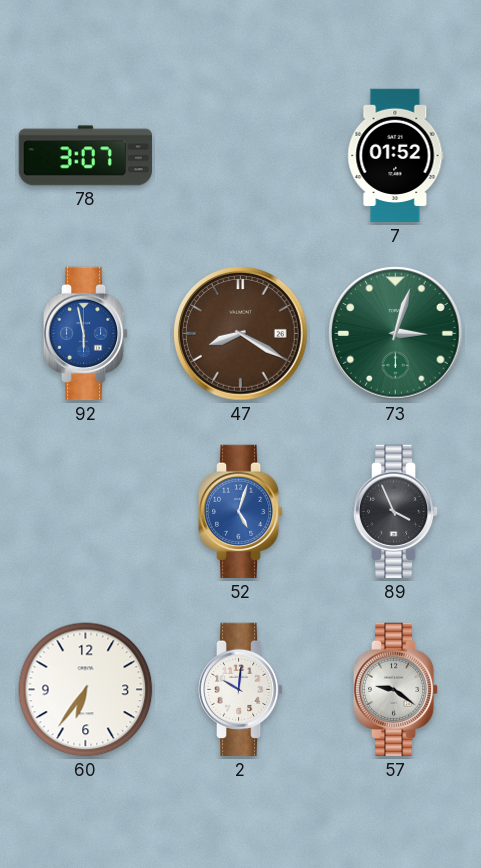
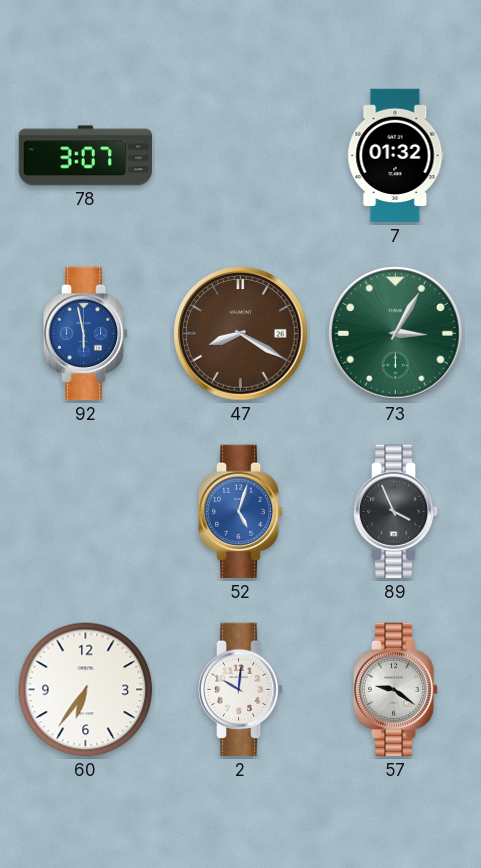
7: 01:52 -> 01:32 (396, 156)
73: 3:03 -> 3:05 (396, 334)
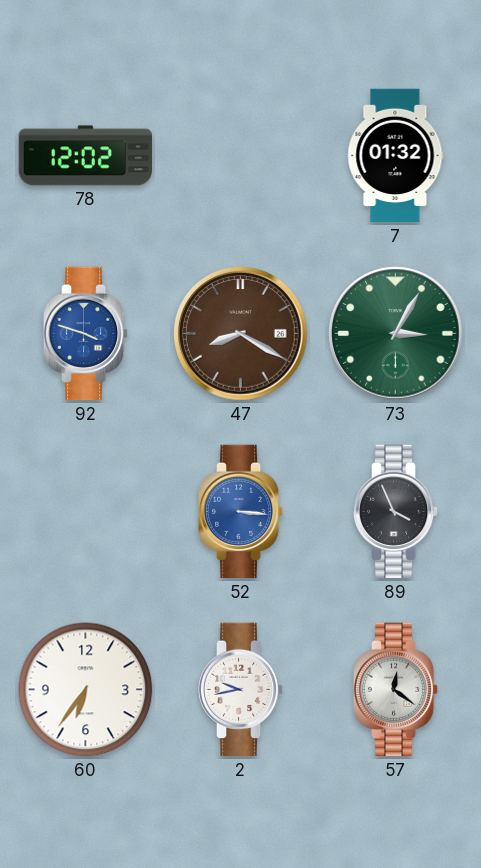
78: 3:07 -> 12:02 (85, 156)
92: 5:58 -> 3:48 (86, 334)
52: 5:03 -> 3:16 (241, 512)
2: 10:01 -> 9:43 (241, 690)
57: 9:21 -> 12:21 (396, 690)
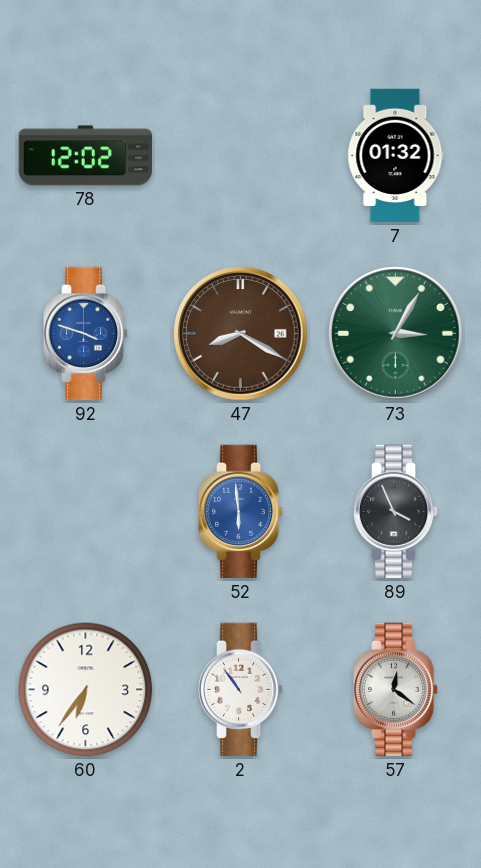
52: 3:16 -> 5:59 (241, 512)
2: 9:43 -> 10:54 (241, 690)
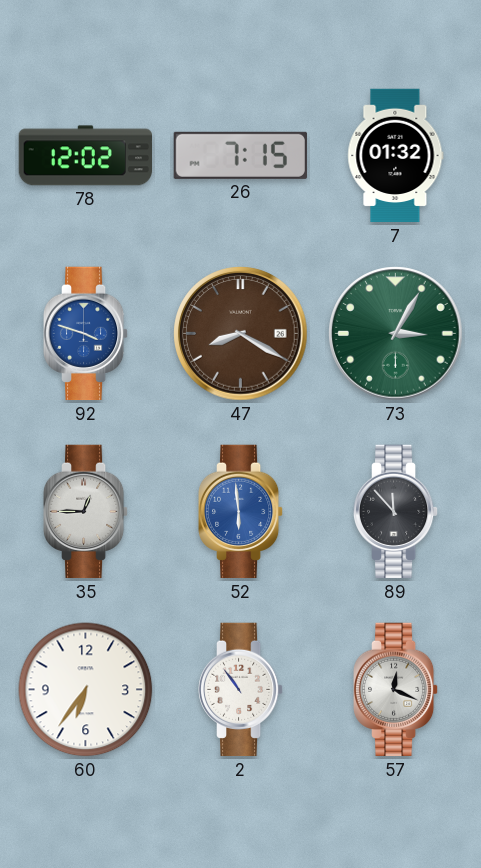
26: none -> 7:15 (240, 155)
35: none -> 12:45 (86, 512)
89: 3:56 -> 11:53 (396, 512)
57: 12:21 -> 12:19 (396, 690)
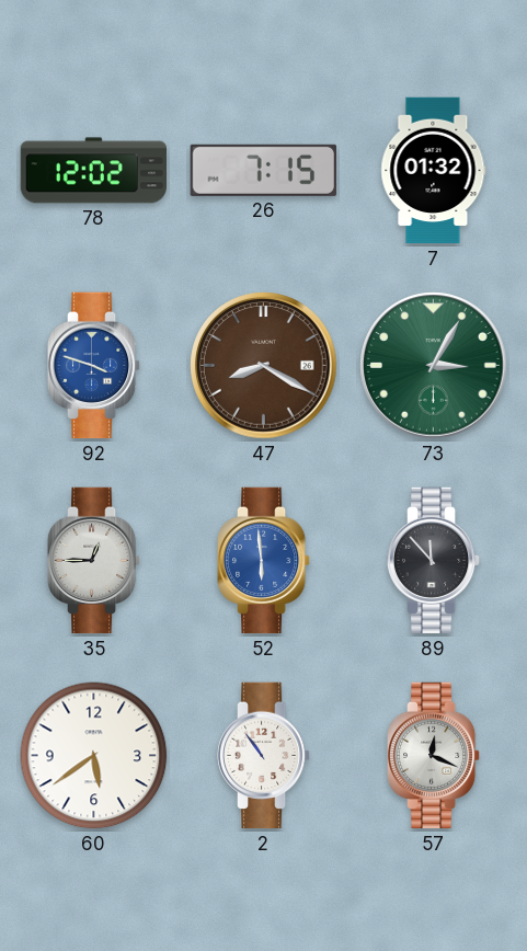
60: 6:36 -> 5:39 (94, 756)
